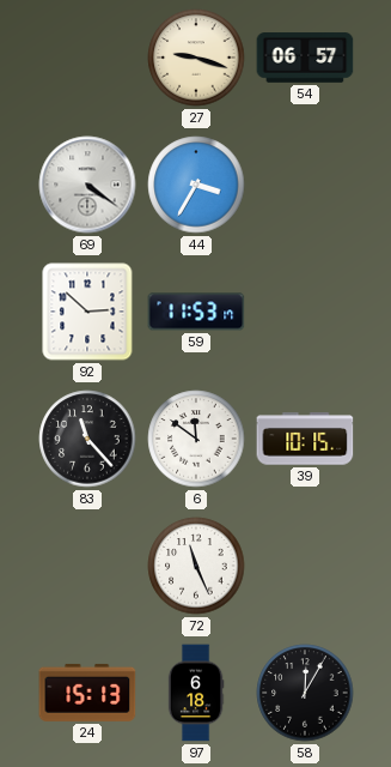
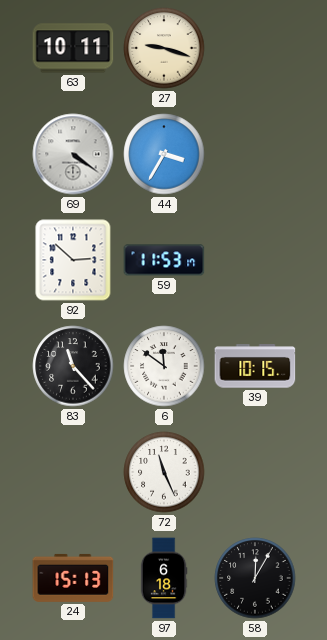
63: none -> 10:11 (73, 48)
54: 06:57 -> none (305, 58)
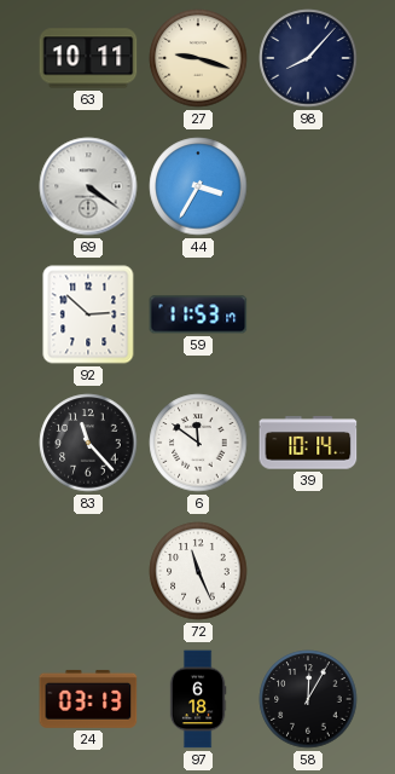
98: none -> 8:07 (308, 58)
39: 10:15 -> 10:14 (308, 443)
24: 15:13 -> 03:13 (88, 699)
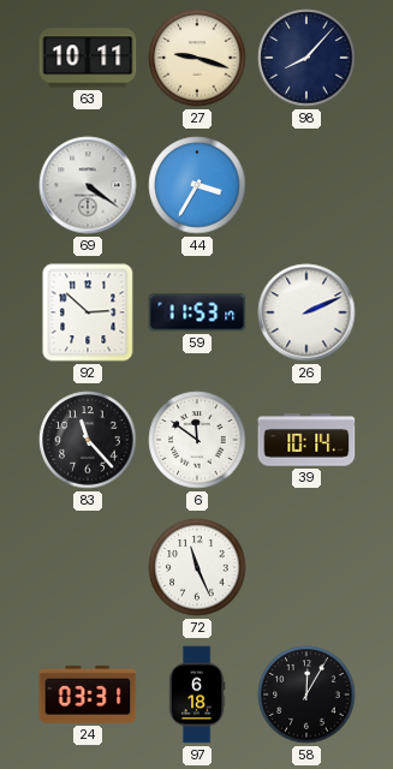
26: none -> 2:11 (306, 312)
24: 03:13 -> 03:31 (88, 695)
